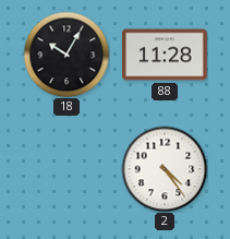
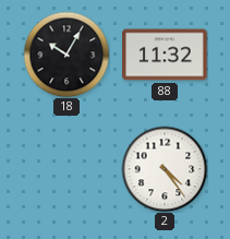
88: 11:28 -> 11:32 (166, 55)
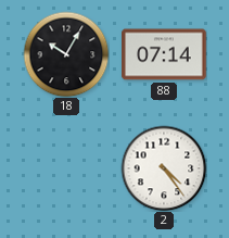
88: 11:32 -> 07:14 (165, 54)
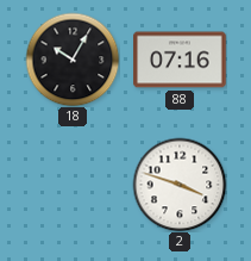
88: 07:14 -> 07:16 (181, 60)
2: 4:24 -> 3:48 (180, 185)
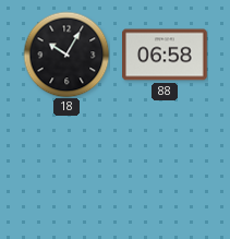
88: 07:16 -> 06:58 (166, 55)
2: 3:48 -> none (180, 185)
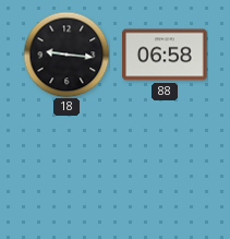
18: 10:05 -> 9:16 (66, 55)
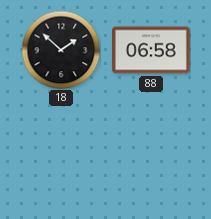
18: 9:16 -> 1:52 (61, 50)
